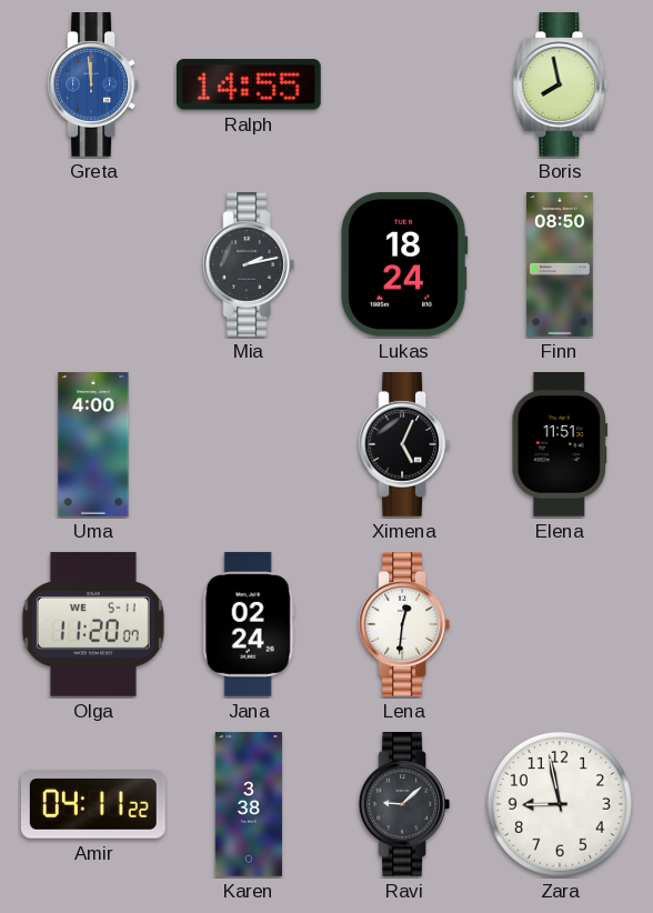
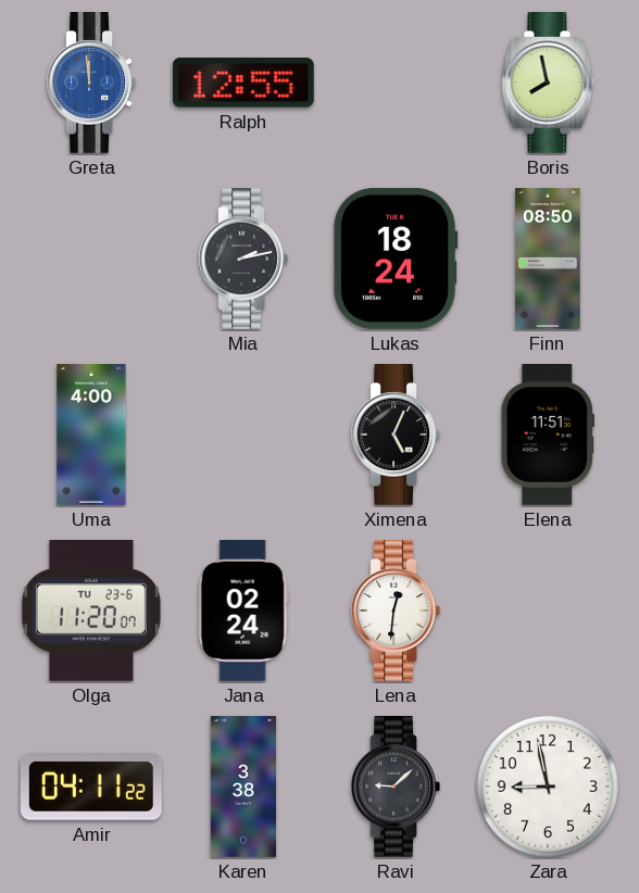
Ralph: 14:55 -> 12:55 (243, 83)
Olga date: WE 5-11 -> TU 23-6 (91, 611)
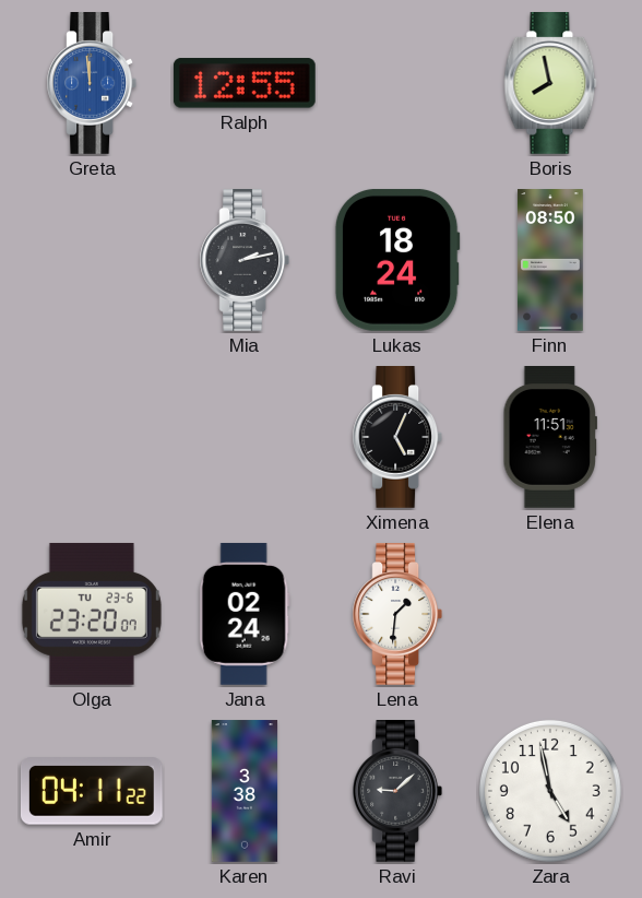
Uma: 4:00 -> none (91, 435)
Olga: 11:20 -> 23:20 (92, 614)
Lena: 12:31 -> 1:31 (397, 615)
Zara: 8:58 -> 4:58 (550, 791)
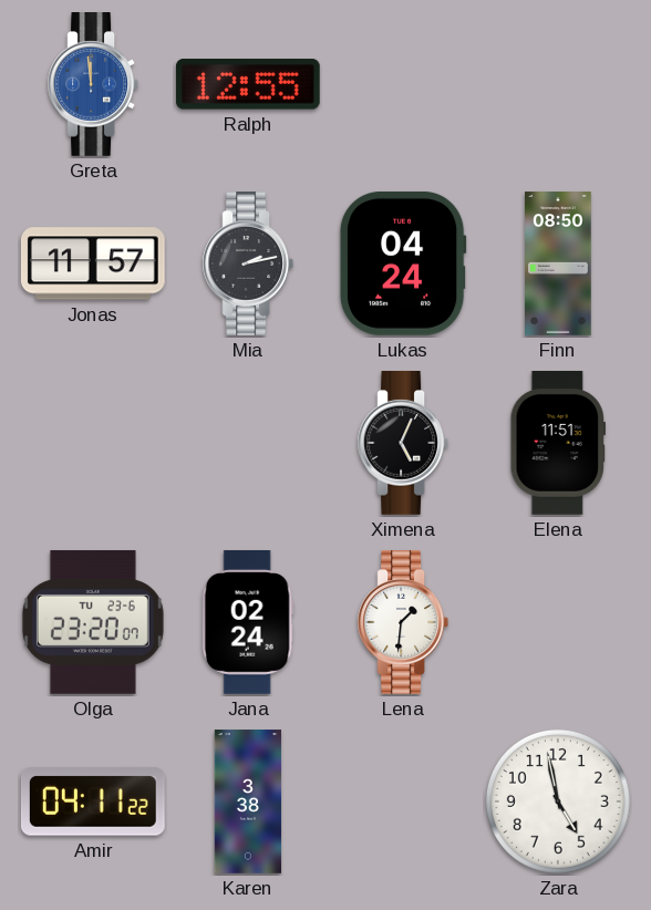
Boris: 7:58 -> none (550, 84)
Jonas: none -> 11:57 (93, 263)
Lukas: 18:24 -> 04:24 (403, 263)
Ravi: 9:08 -> none (397, 792)
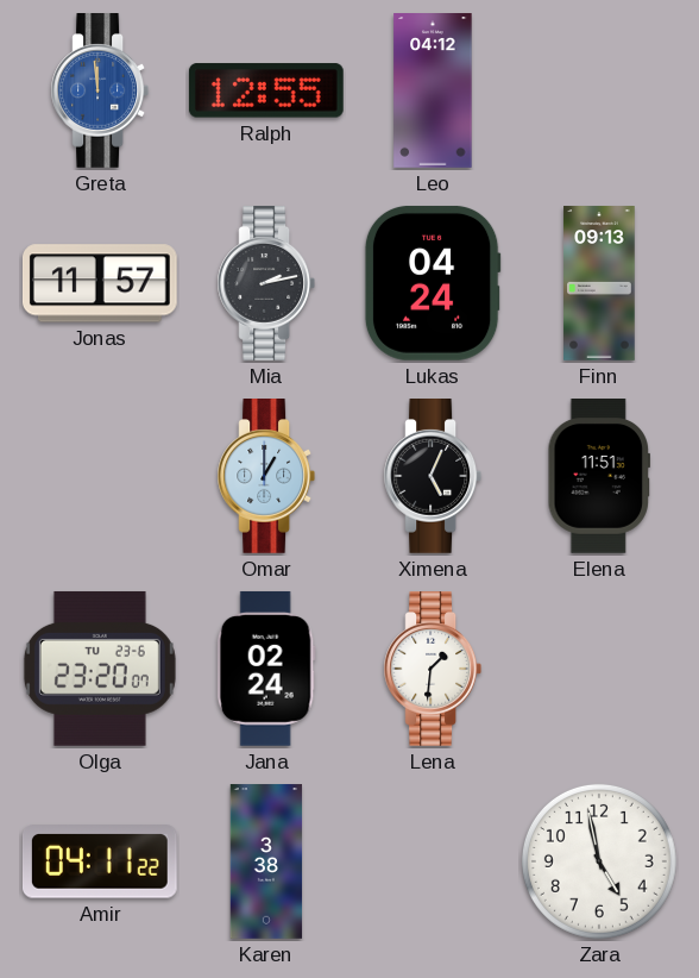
Leo: none -> 04:12 (433, 92)
Finn: 08:50 -> 09:13 (599, 283)
Omar: none -> 1:00 (266, 477)
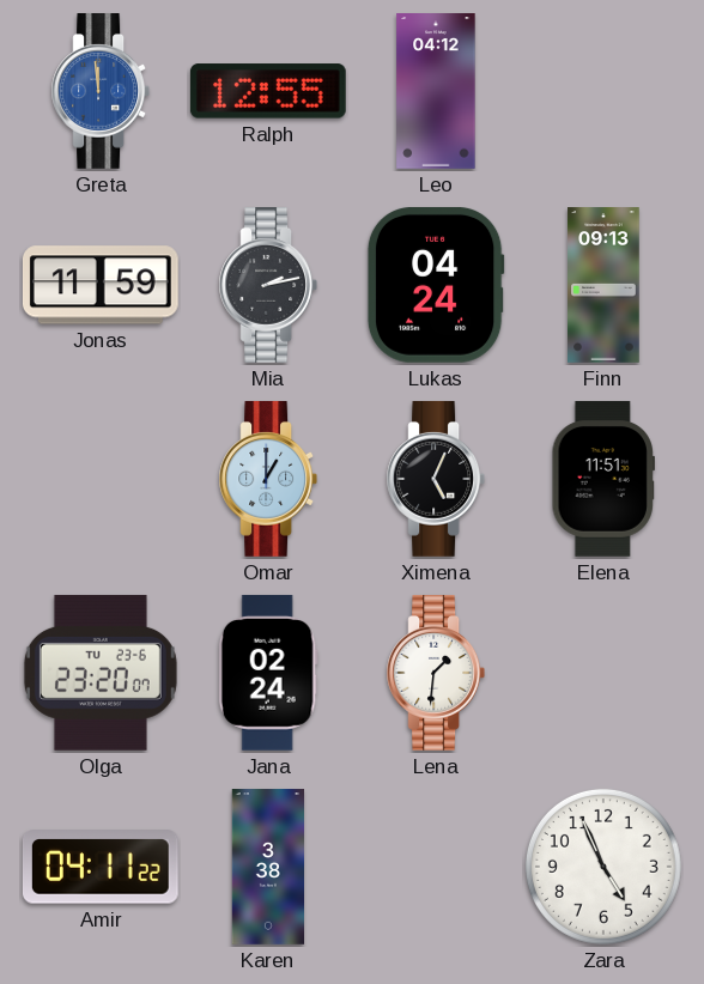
Jonas: 11:57 -> 11:59 (101, 285)
Zara: 4:58 -> 4:56 (603, 867)
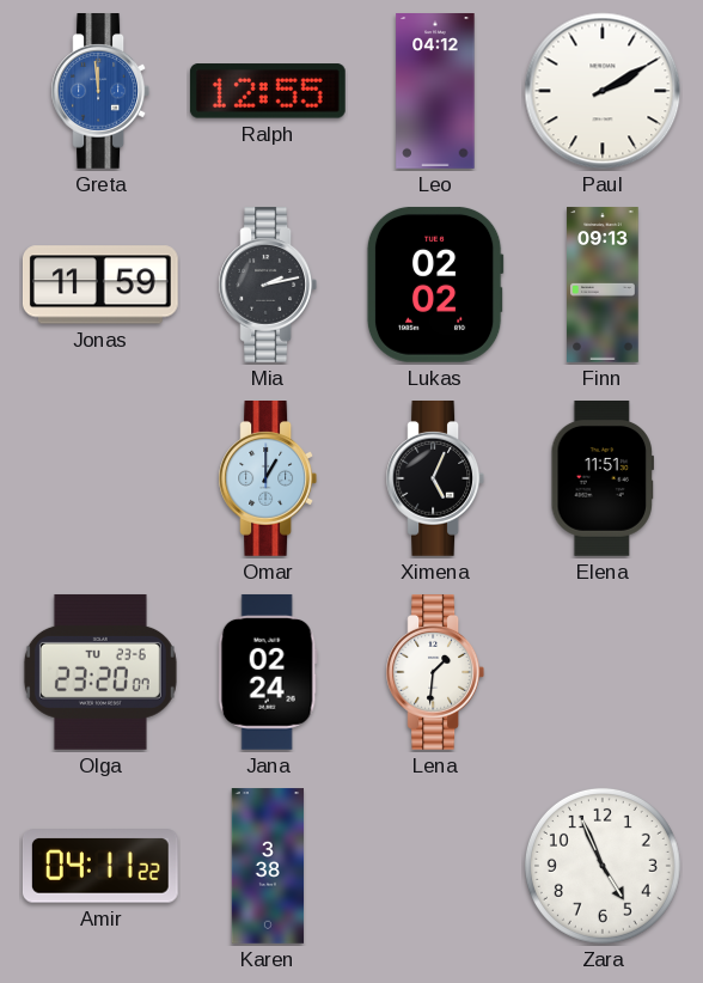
Paul: none -> 2:10 (603, 91)
Lukas: 04:24 -> 02:02 (435, 285)
